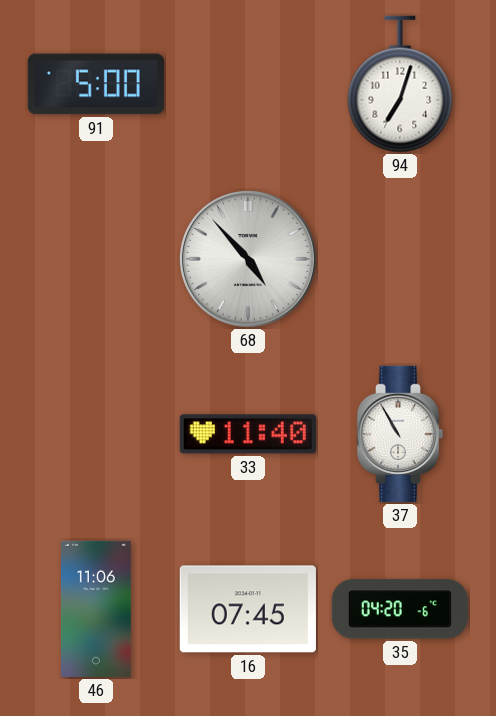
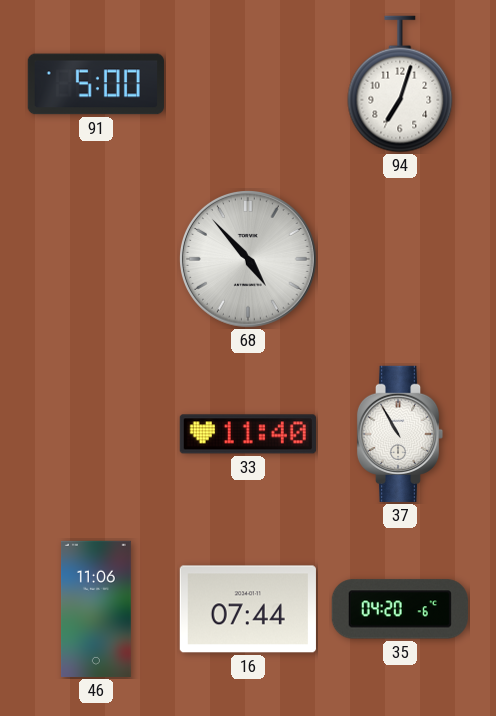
16: 07:45 -> 07:44 (248, 609)
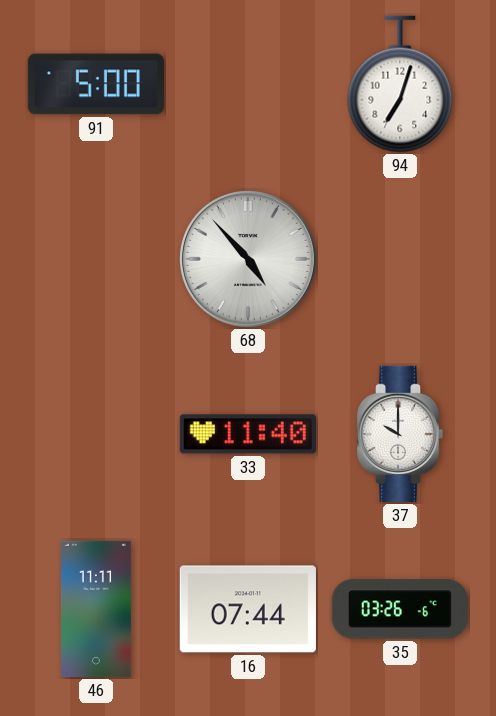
37: 10:55 -> 10:00 (400, 434)
46: 11:06 -> 11:11 (96, 609)
35: 04:20 -> 03:26 (400, 609)
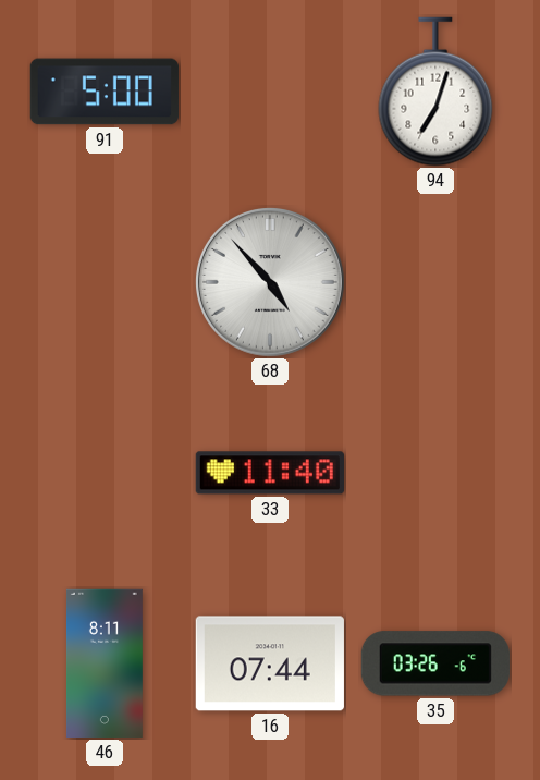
37: 10:00 -> none (400, 434)
46: 11:11 -> 8:11 (105, 663)
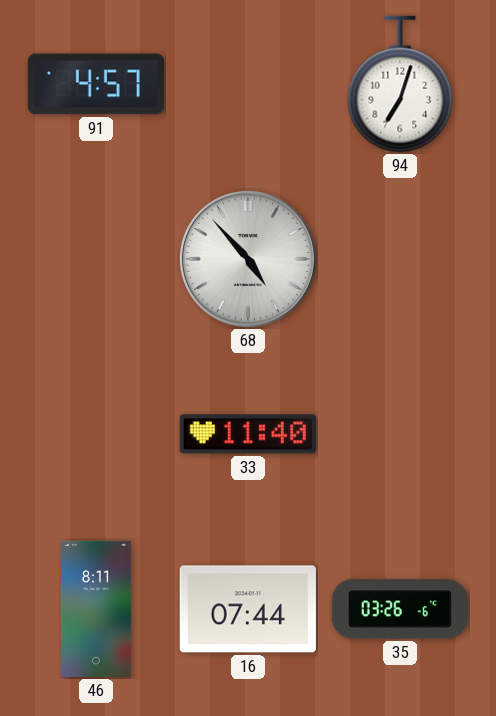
91: 5:00 -> 4:57 (96, 84)
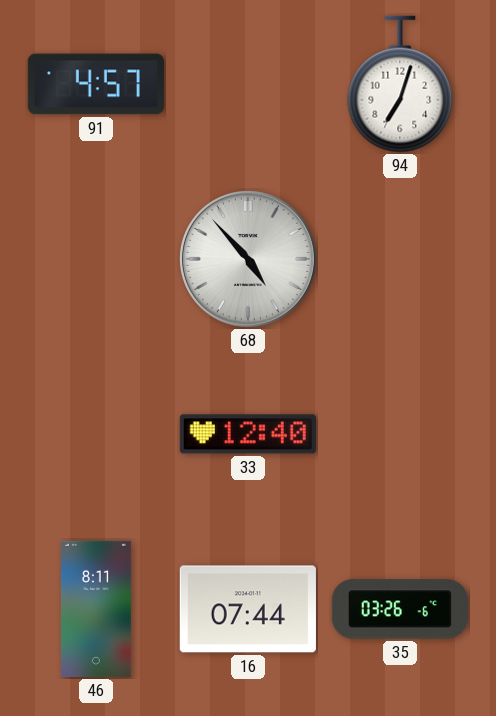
33: 11:40 -> 12:40 (248, 434)
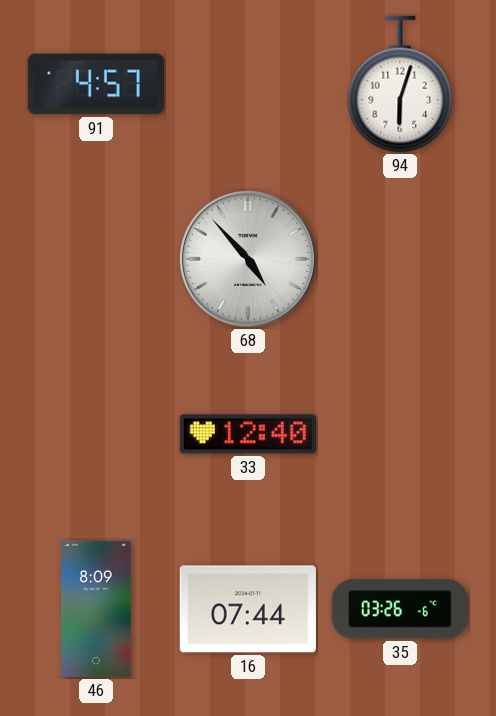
94: 7:03 -> 6:03 (400, 84)
46: 8:11 -> 8:09 (96, 609)
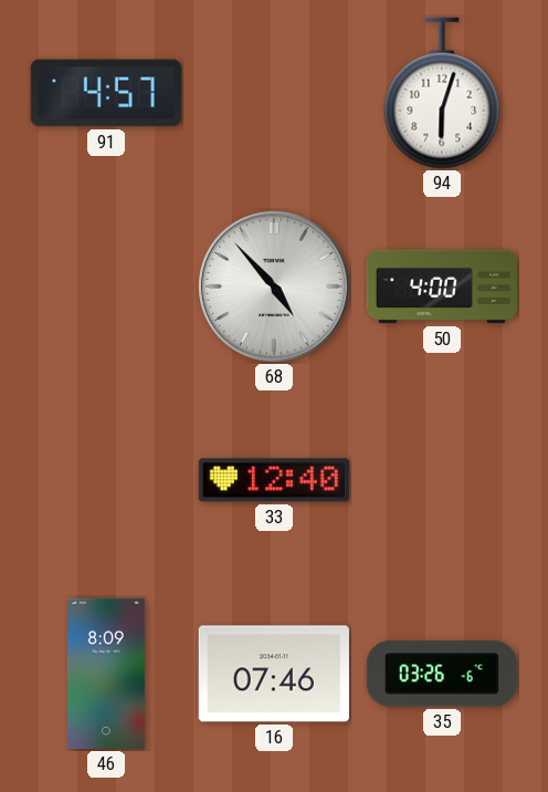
50: none -> 4:00 (442, 286)
16: 07:44 -> 07:46 (274, 674)
